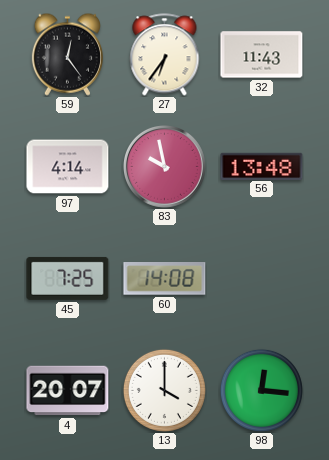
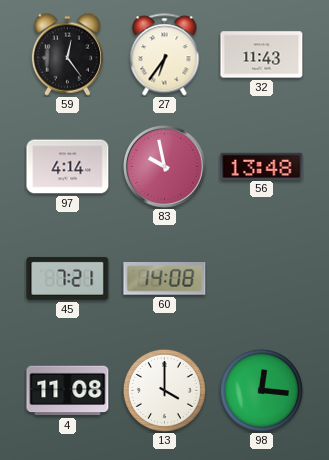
45: 7:25 -> 7:21 (68, 278)
4: 20:07 -> 11:08 (68, 391)
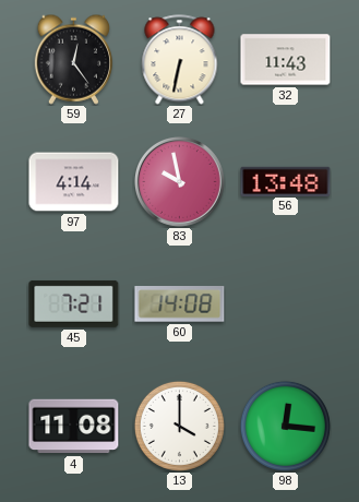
27: 6:36 -> 6:32 (180, 60)
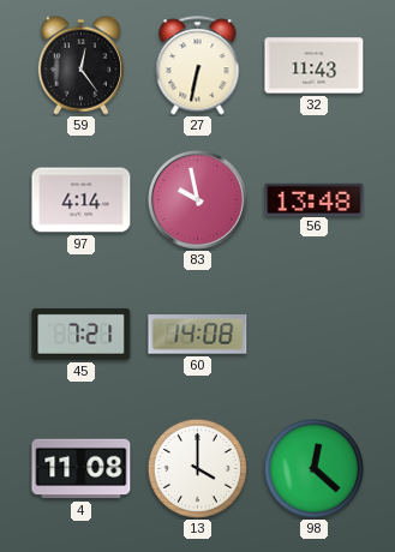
98: 12:16 -> 12:22 (313, 468)
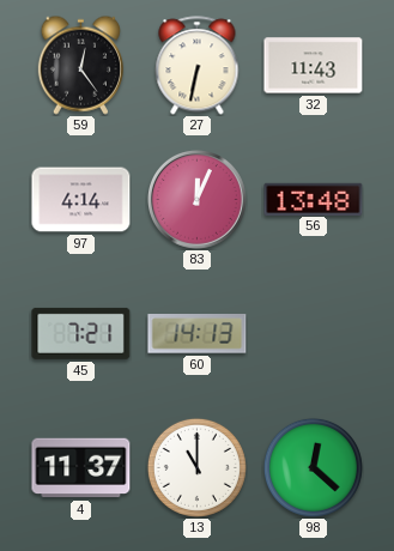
83: 9:58 -> 12:04 (198, 200)
60: 14:08 -> 14:13 (198, 334)
4: 11:08 -> 11:37 (81, 468)
13: 4:00 -> 11:00 (196, 467)
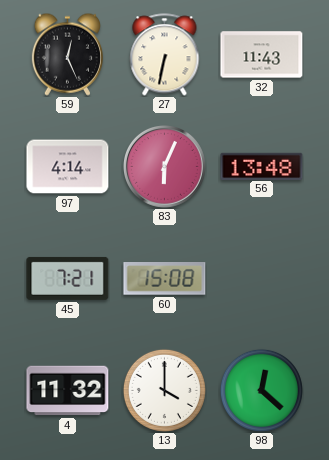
59: 12:24 -> 12:26 (67, 54)
83: 12:04 -> 6:04 (165, 167)
60: 14:13 -> 15:08 (165, 279)
4: 11:37 -> 11:32 (68, 391)
13: 11:00 -> 4:00 (164, 390)
